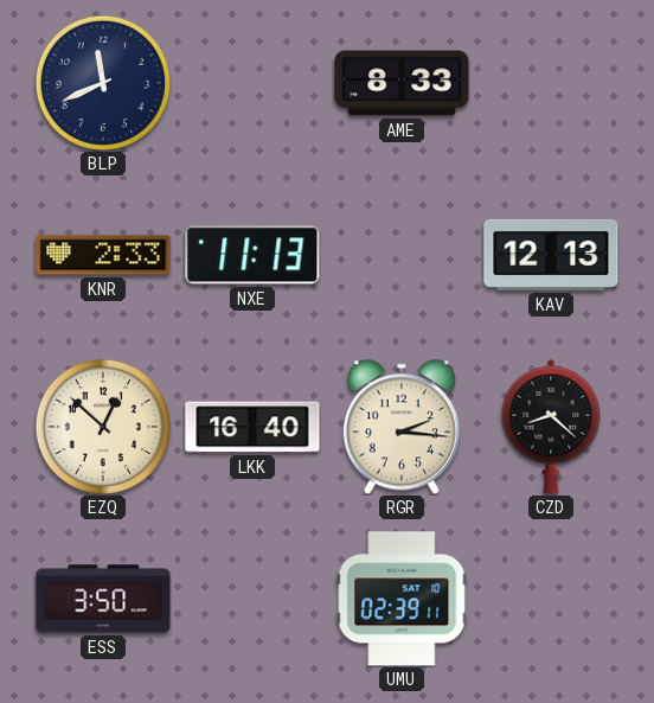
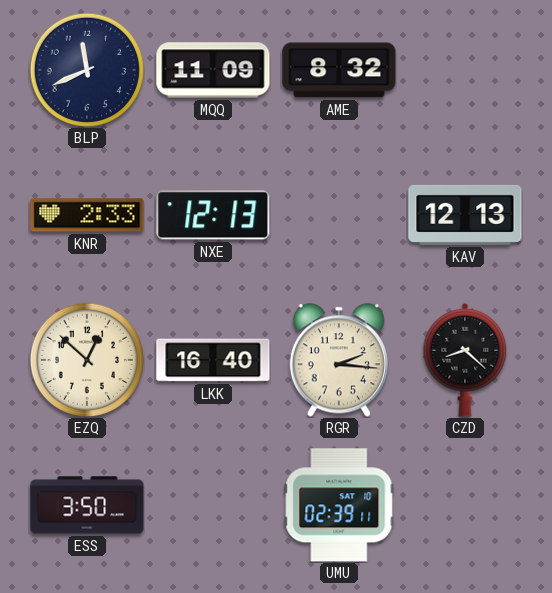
MQQ: none -> 11:09 (213, 70)
AME: 8:33 -> 8:32 (339, 70)
NXE: 11:13 -> 12:13 (213, 215)
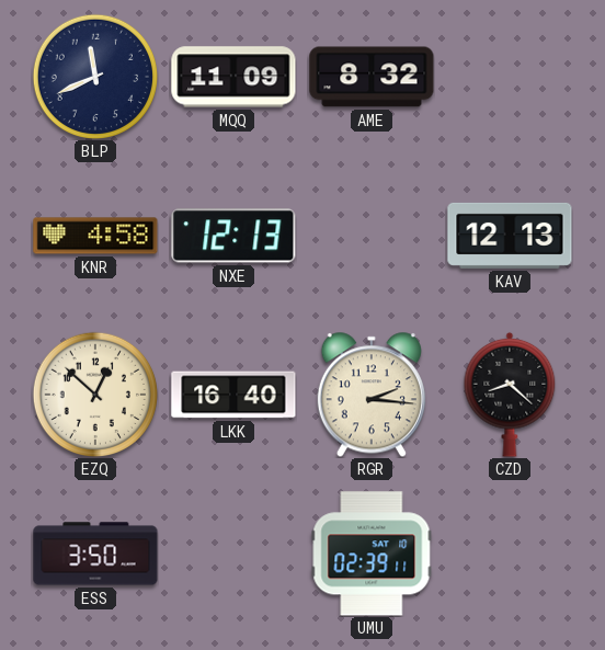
KNR: 2:33 -> 4:58 (95, 236)
